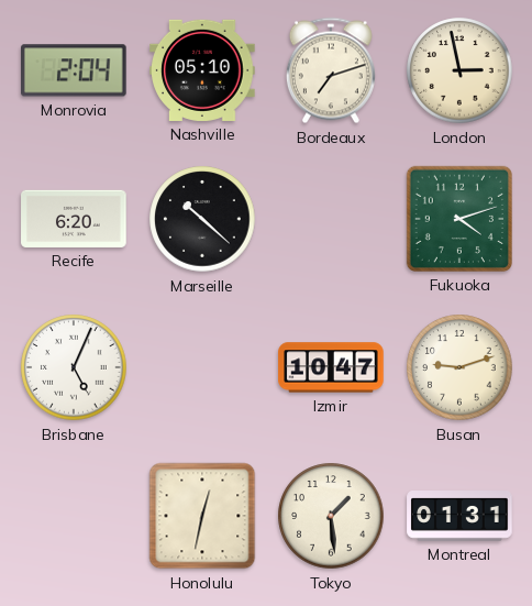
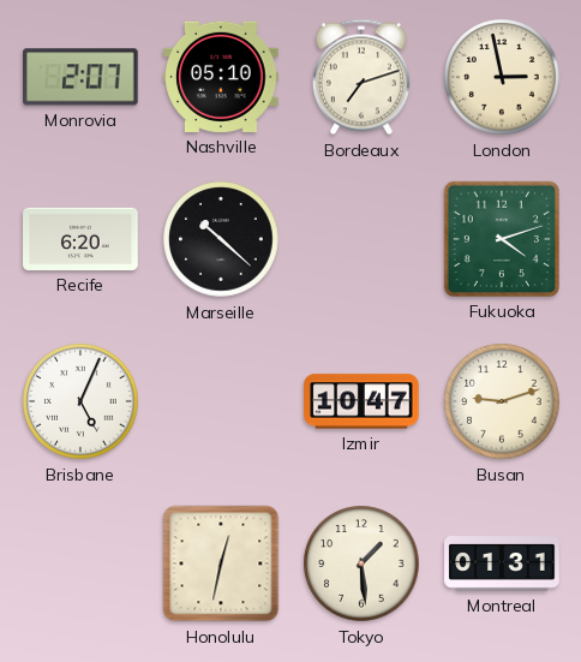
Monrovia: 2:04 -> 2:07 (82, 77)
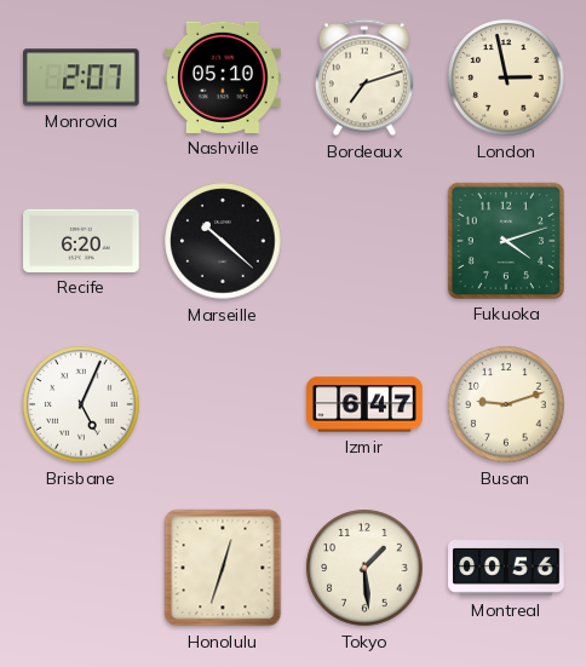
Izmir: 10:47 -> 6:47 (364, 404)
Honolulu: 12:32 -> 12:33 (223, 568)
Montreal: 01:31 -> 00:56 (506, 569)
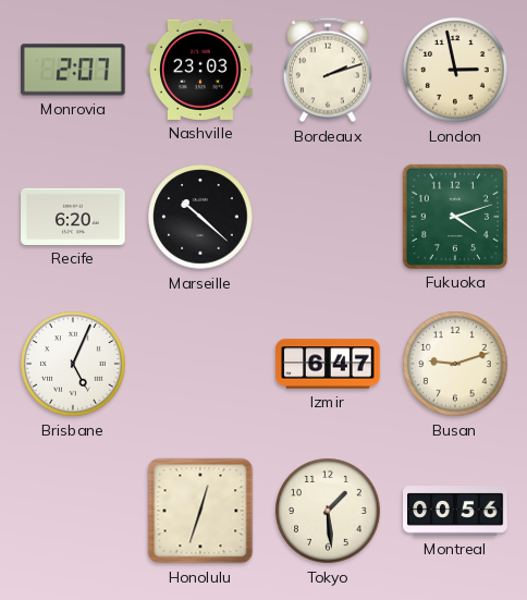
Nashville: 05:10 -> 23:03 (200, 70)
Bordeaux: 7:12 -> 2:12 (328, 70)
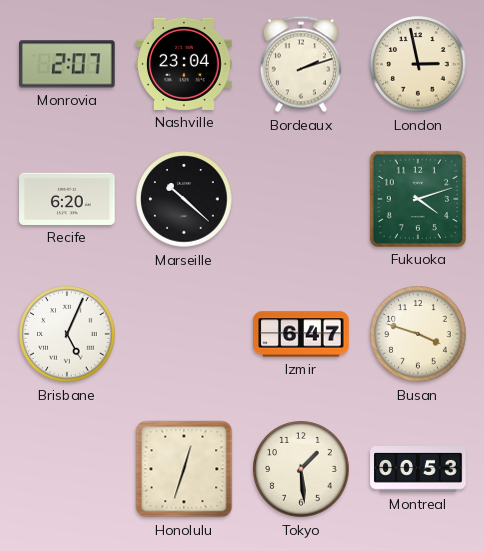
Nashville: 23:03 -> 23:04 (184, 64)
Busan: 9:12 -> 3:48 (418, 334)
Montreal: 00:56 -> 00:53 (418, 470)
